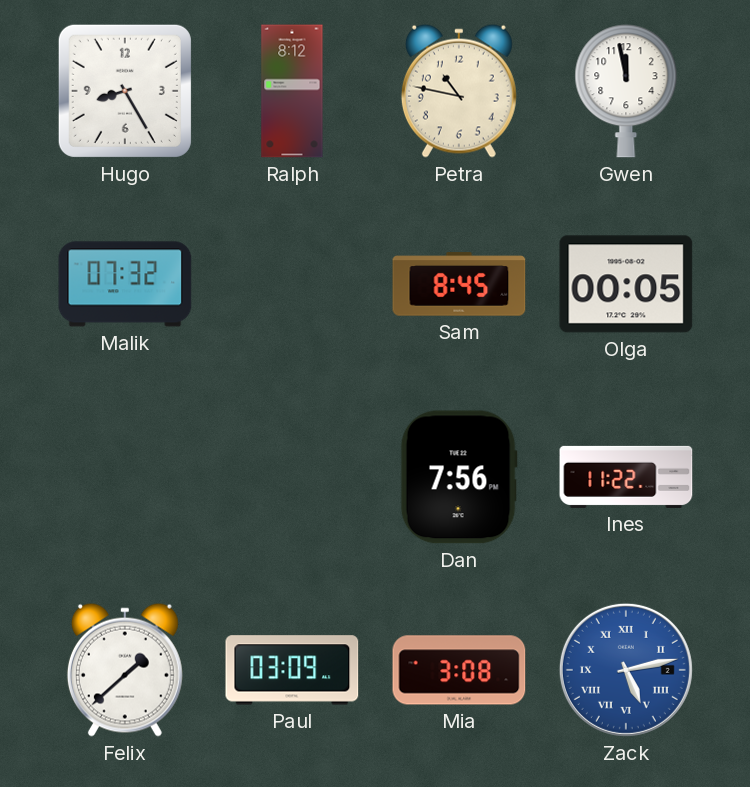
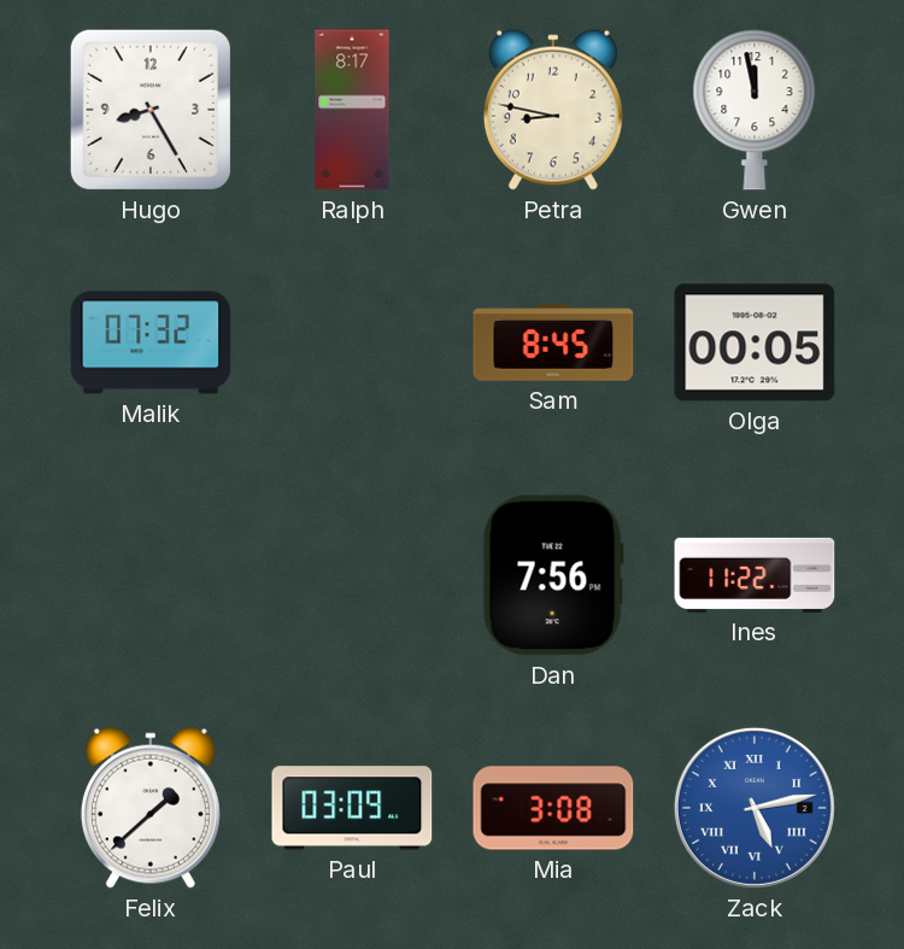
Ralph: 8:12 -> 8:17 (352, 110)
Petra: 10:47 -> 8:47 (553, 110)
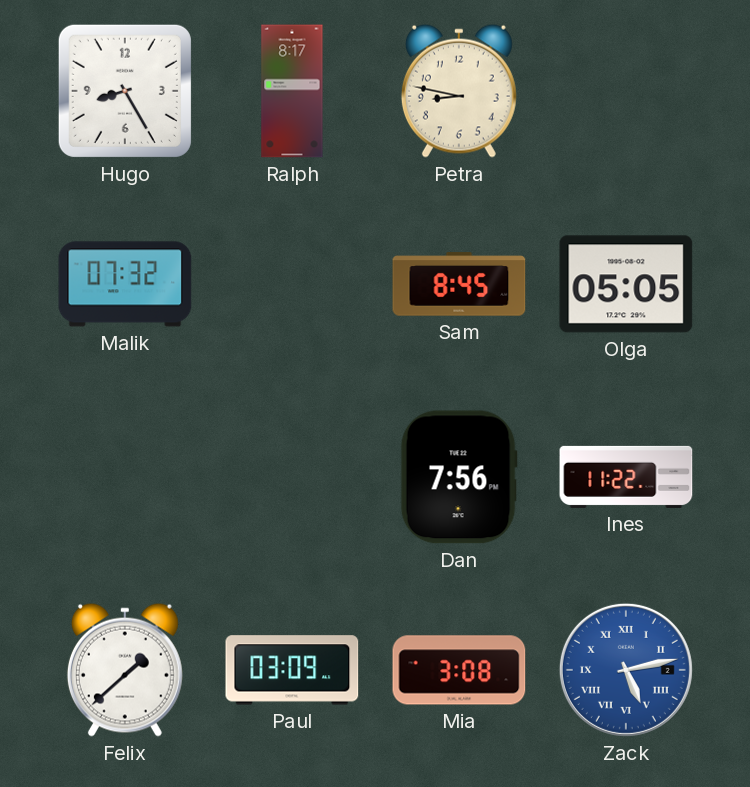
Gwen: 11:58 -> none (755, 110)
Olga: 00:05 -> 05:05 (626, 284)
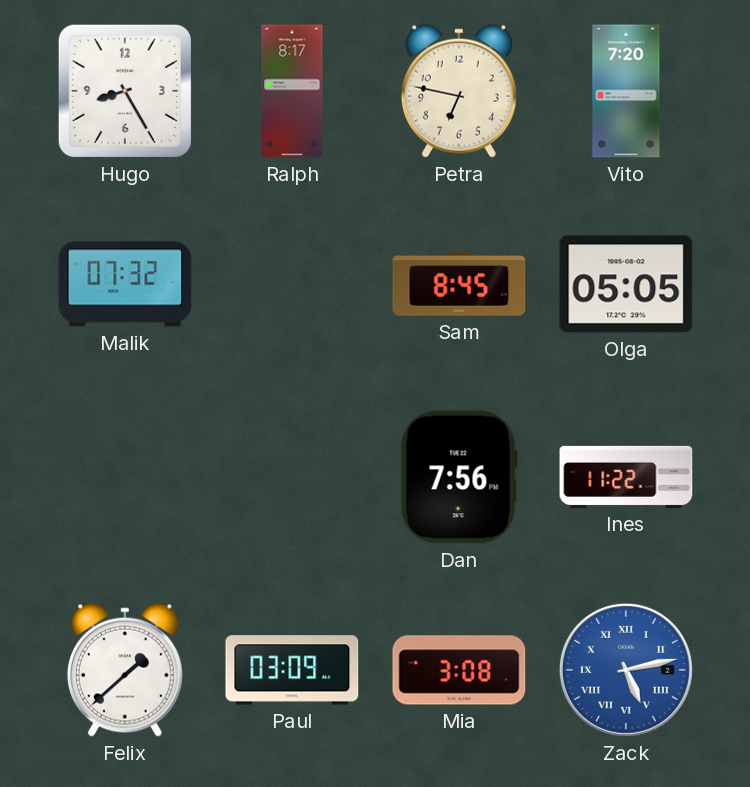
Petra: 8:47 -> 6:47 (459, 91)
Vito: none -> 7:20 (626, 91)
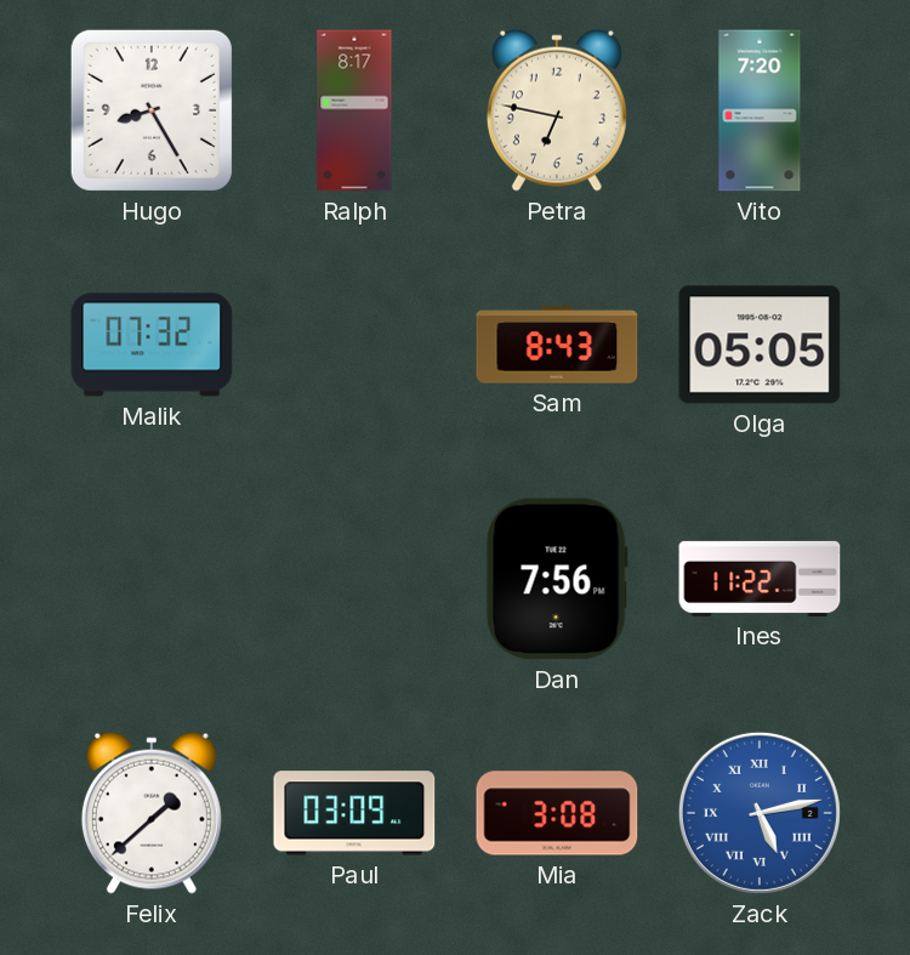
Sam: 8:45 -> 8:43 (557, 345)
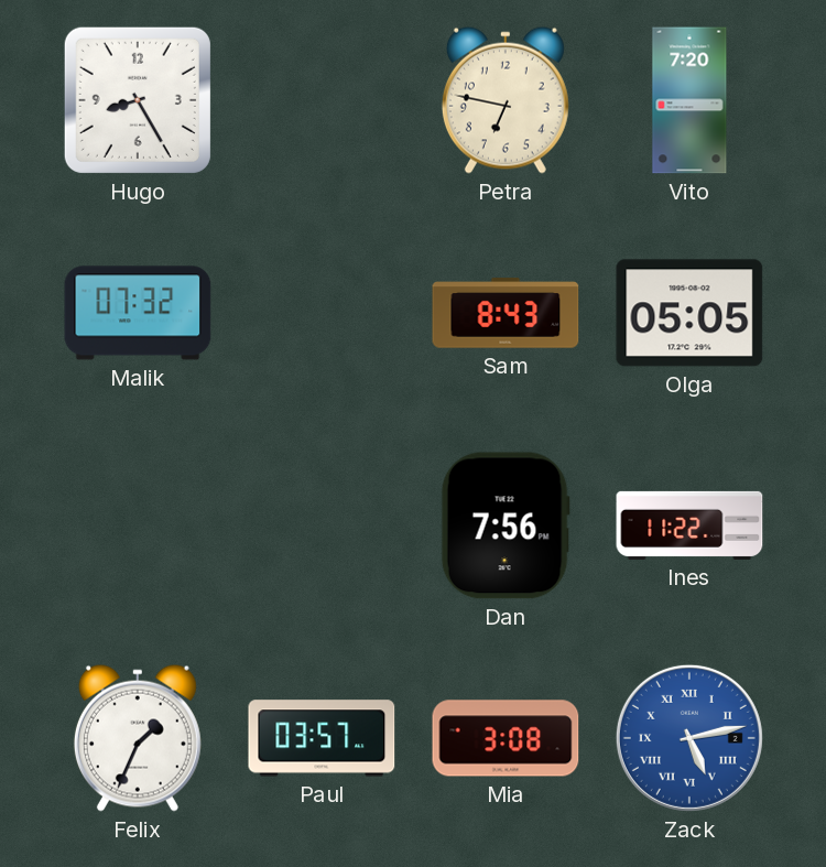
Ralph: 8:17 -> none (354, 110)
Felix: 1:38 -> 1:34 (138, 738)
Paul: 03:09 -> 03:57 (322, 738)
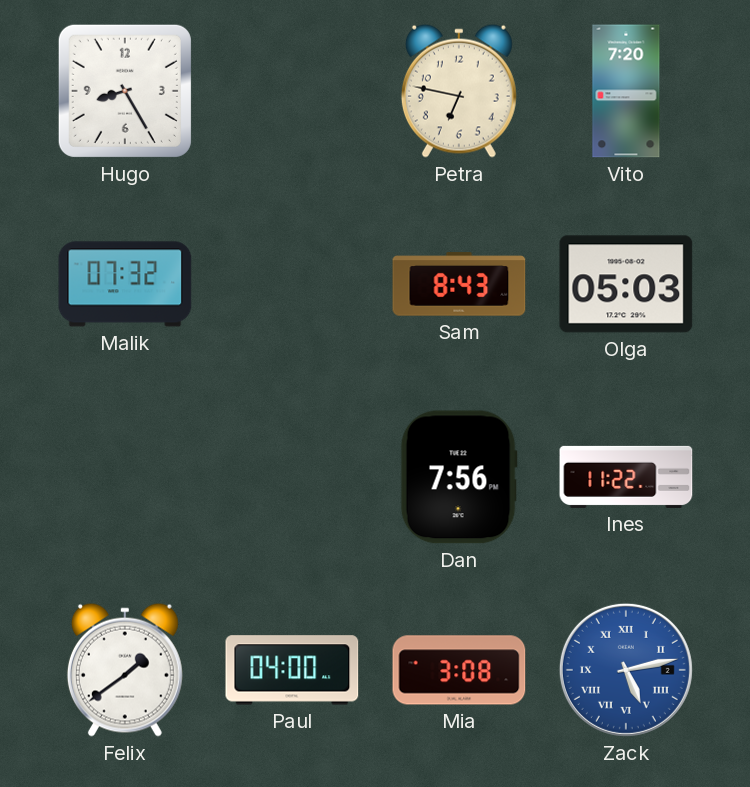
Olga: 05:05 -> 05:03 (626, 284)
Felix: 1:34 -> 1:39 (125, 670)
Paul: 03:57 -> 04:00 (292, 670)
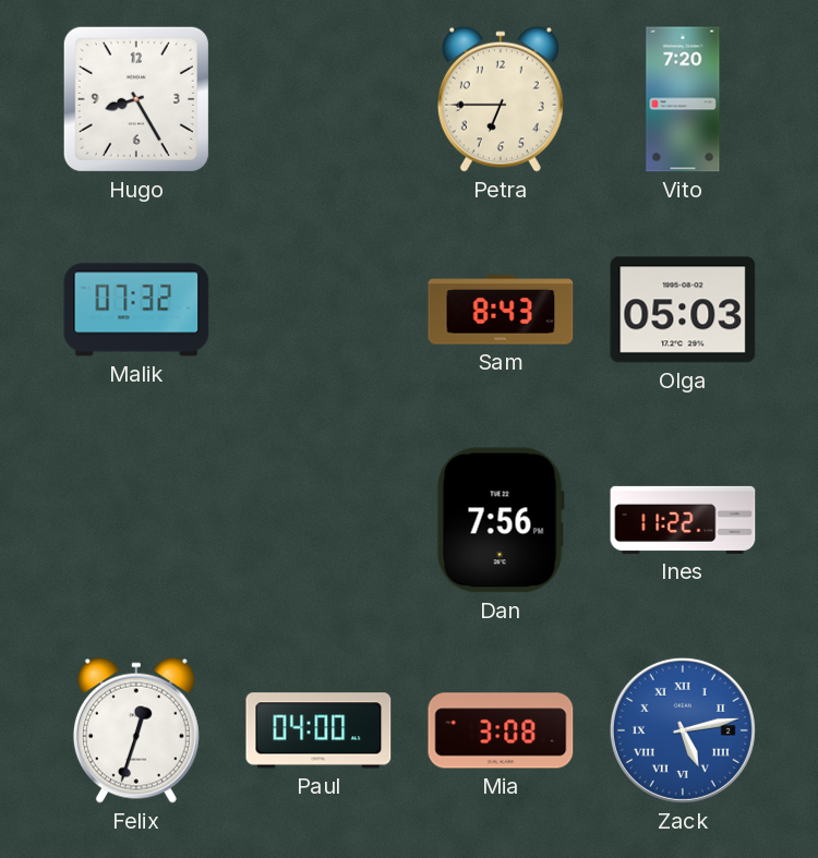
Petra: 6:47 -> 6:45 (501, 99)
Felix: 1:39 -> 12:33 (136, 730)
